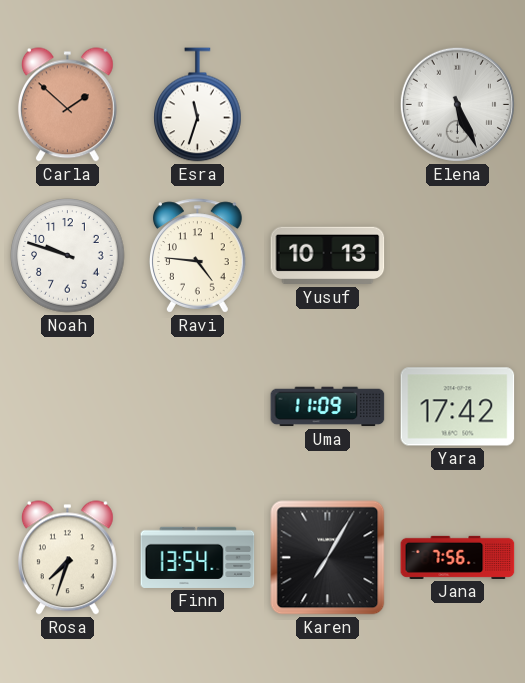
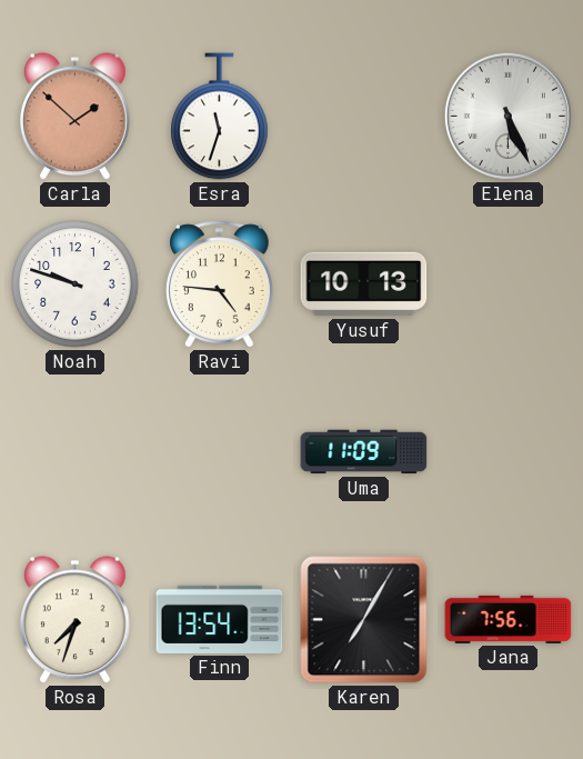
Yara: 17:42 -> none (458, 407)
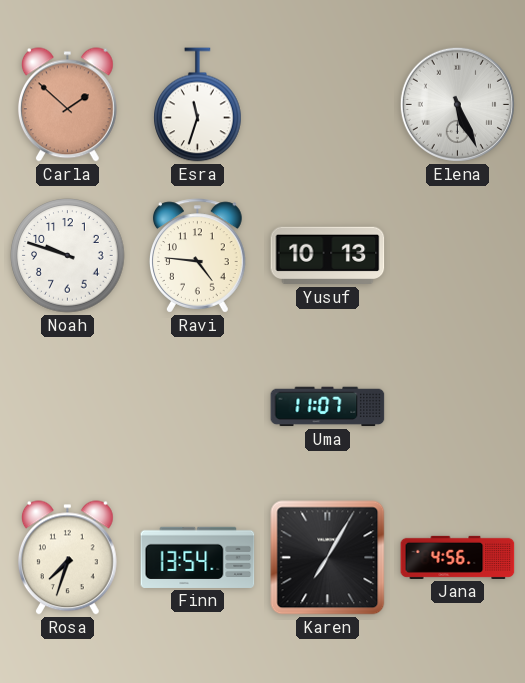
Uma: 11:09 -> 11:07 (328, 407)
Jana: 7:56 -> 4:56 (458, 557)
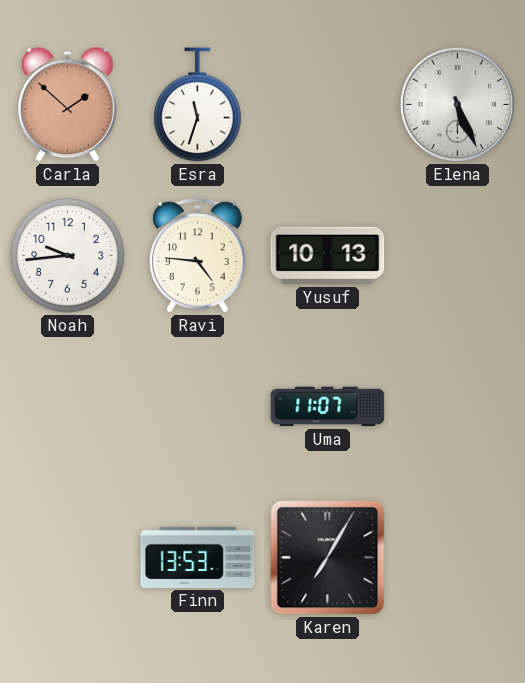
Noah: 9:48 -> 9:44 (68, 256)
Rosa: 7:33 -> none (67, 558)
Finn: 13:54 -> 13:53 (198, 557)
Jana: 4:56 -> none (458, 557)
